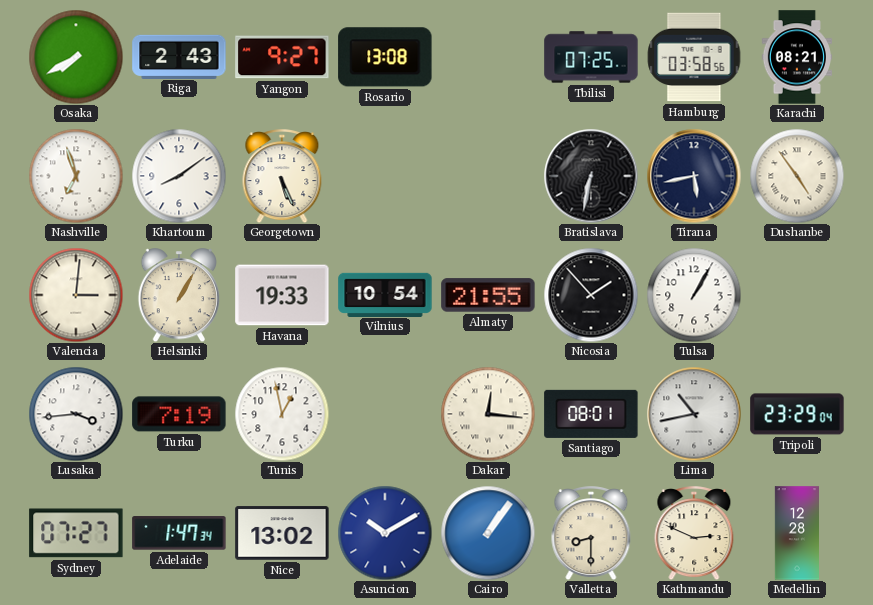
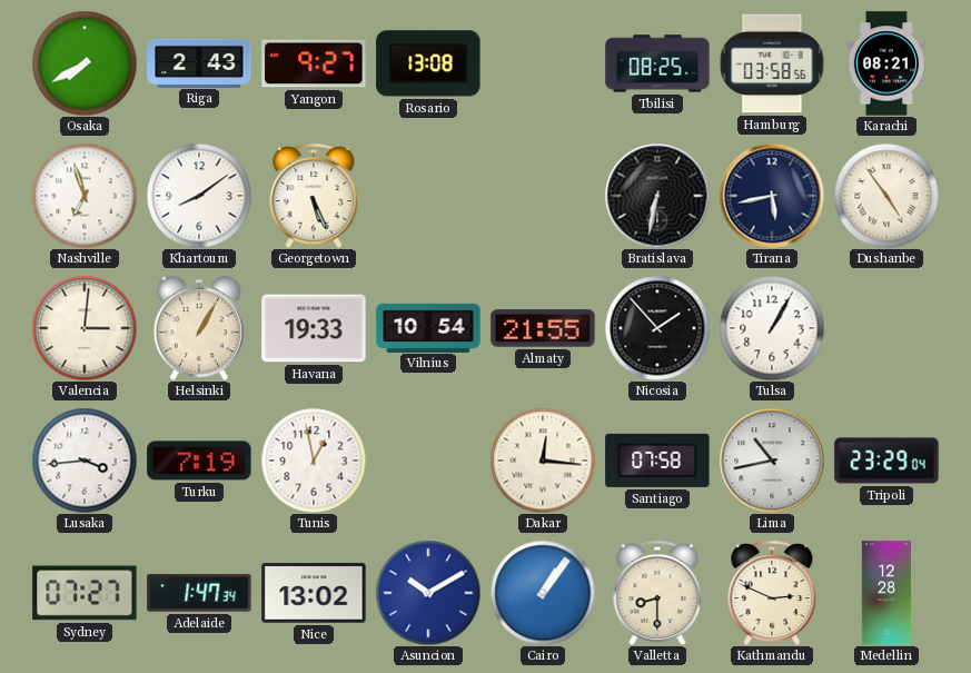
Tbilisi: 07:25 -> 08:25 (657, 63)
Santiago: 08:01 -> 07:58 (657, 461)
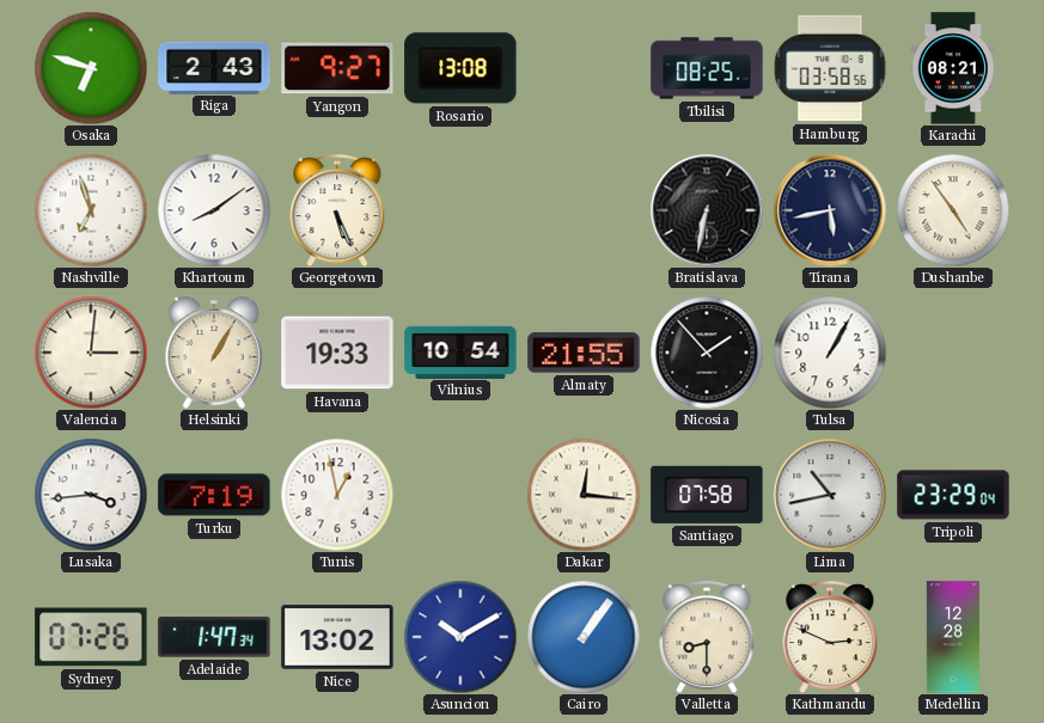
Osaka: 7:40 -> 6:48 (91, 68)
Sydney: 07:27 -> 07:26 (91, 637)
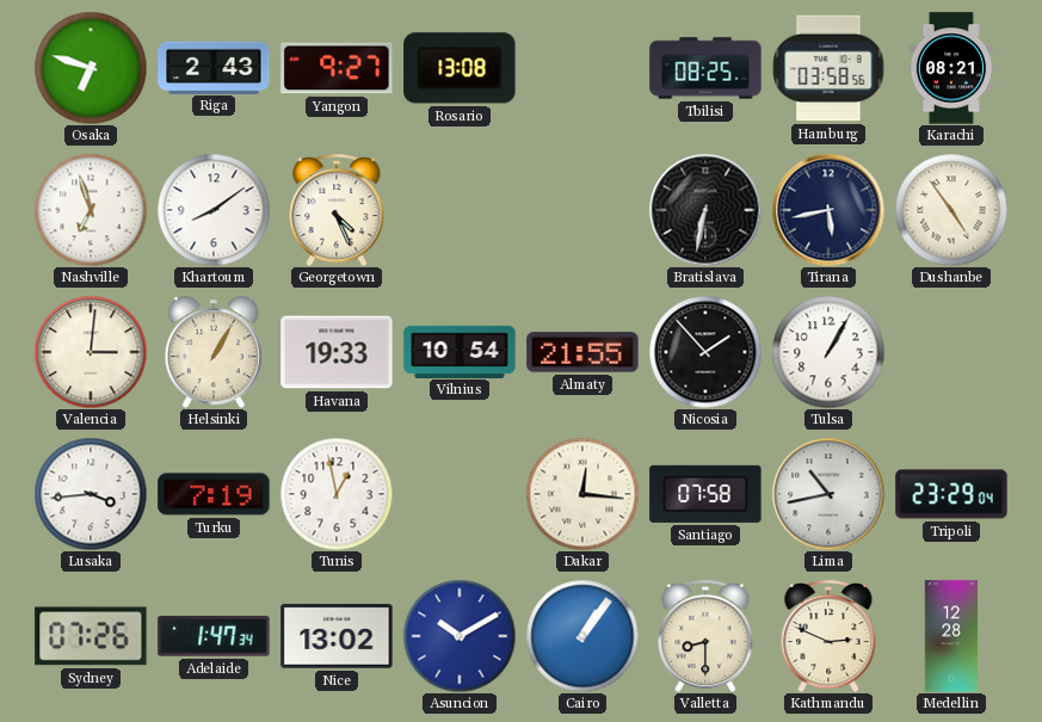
Georgetown: 5:26 -> 4:26 (337, 210)
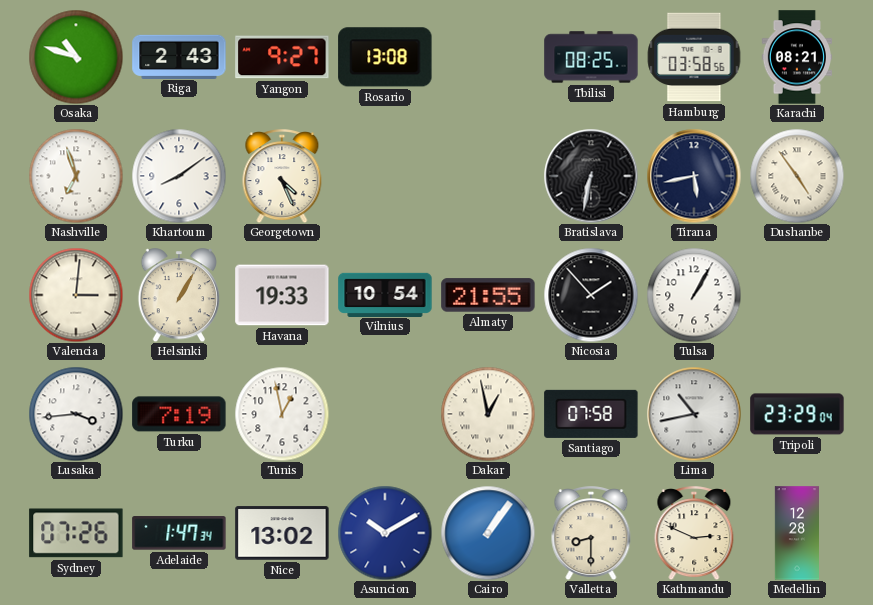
Osaka: 6:48 -> 10:48 (76, 57)
Dakar: 12:16 -> 12:58 (488, 414)
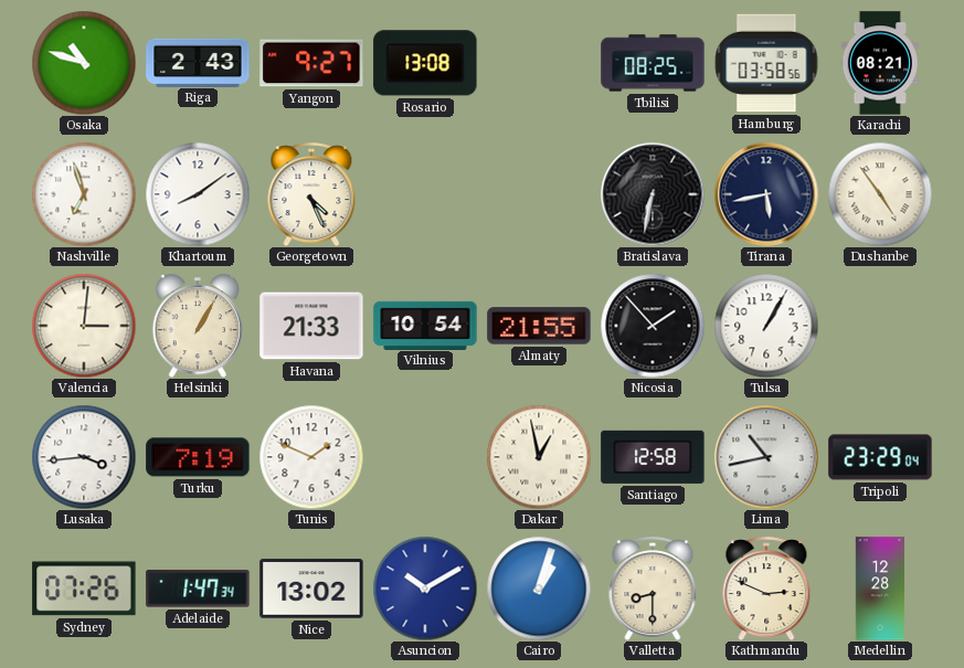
Havana: 19:33 -> 21:33 (311, 326)
Tunis: 12:58 -> 1:49 (311, 457)
Santiago: 07:58 -> 12:58 (653, 457)
Cairo: 1:06 -> 1:03 (539, 589)
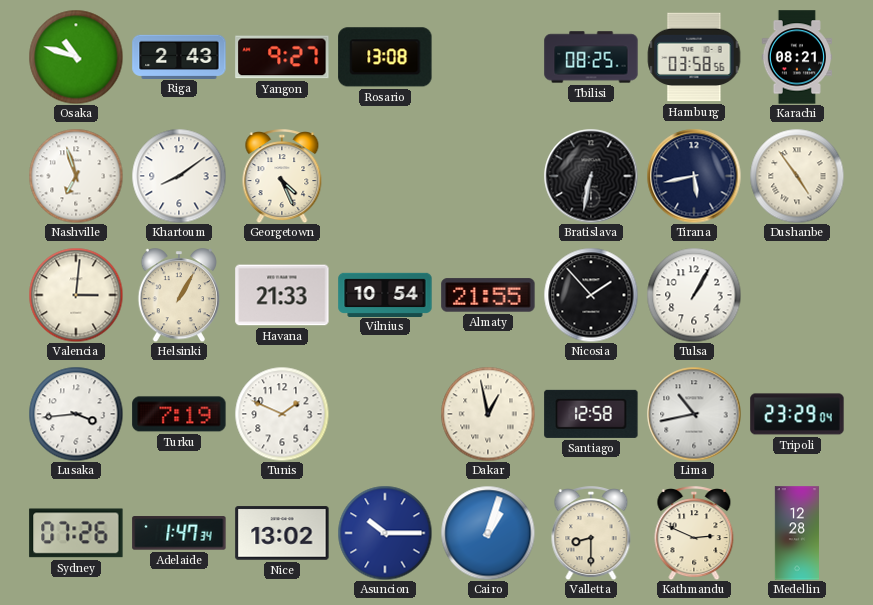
Asuncion: 10:10 -> 10:15 (385, 533)
